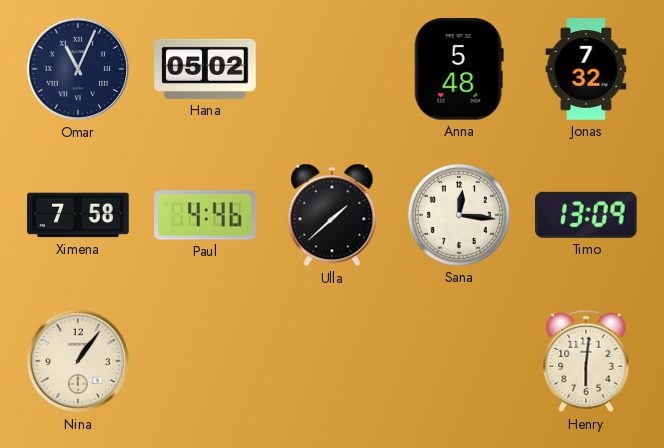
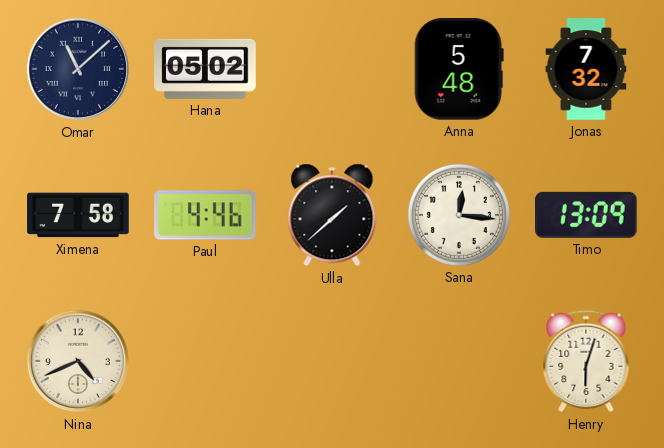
Omar: 11:04 -> 11:08 (78, 69)
Nina: 1:06 -> 4:41 (78, 361)
Henry: 6:01 -> 6:03 (586, 361)
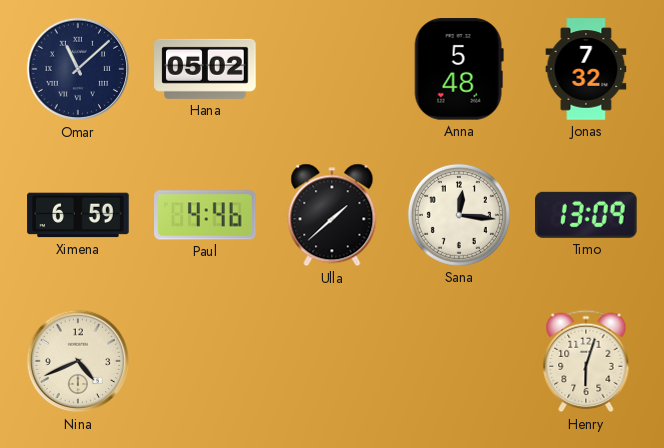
Ximena: 7:58 -> 6:59 (78, 215)
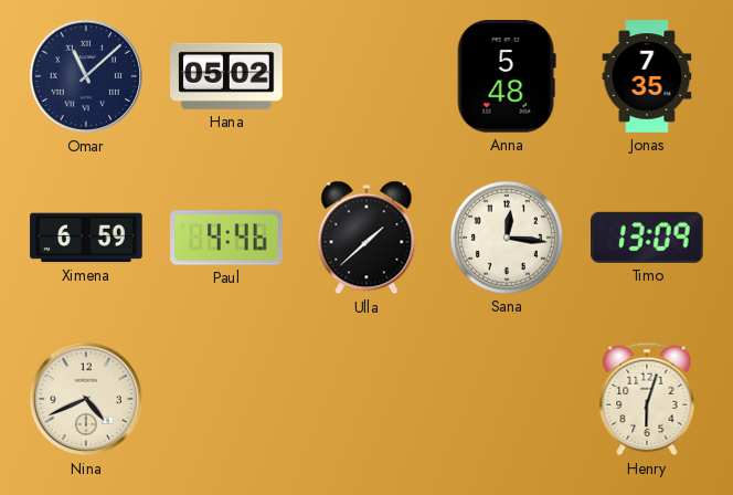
Jonas: 7:32 -> 7:35 (647, 76)
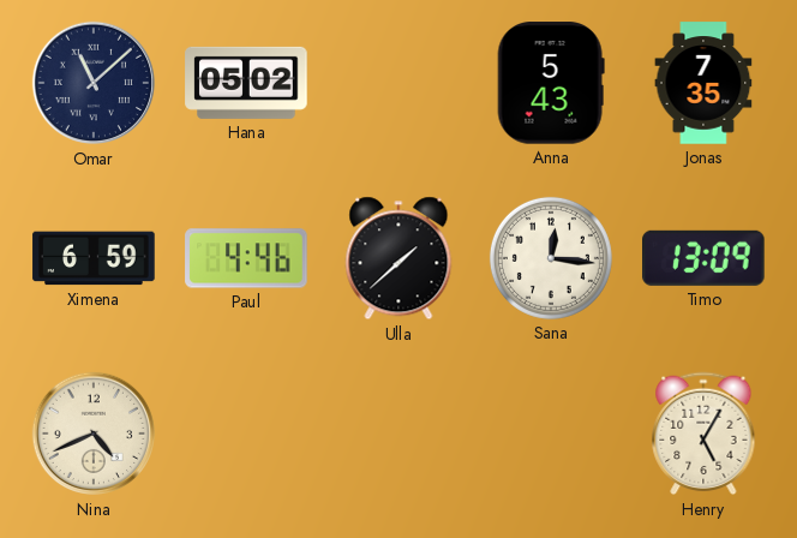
Anna: 5:48 -> 5:43 (551, 83)
Henry: 6:03 -> 5:05 (703, 434)
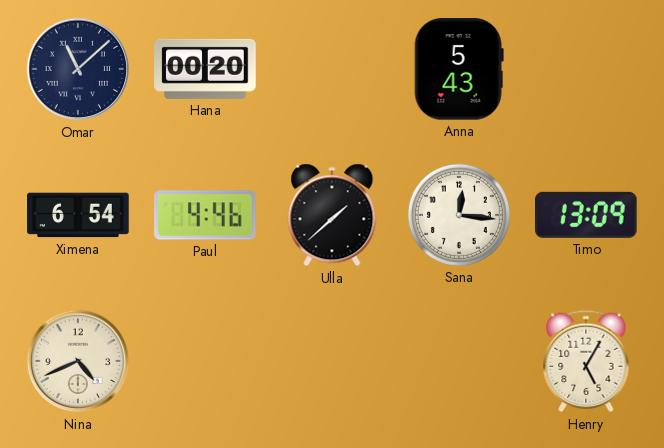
Hana: 05:02 -> 00:20 (205, 69)
Jonas: 7:35 -> none (703, 83)
Ximena: 6:59 -> 6:54 (78, 215)
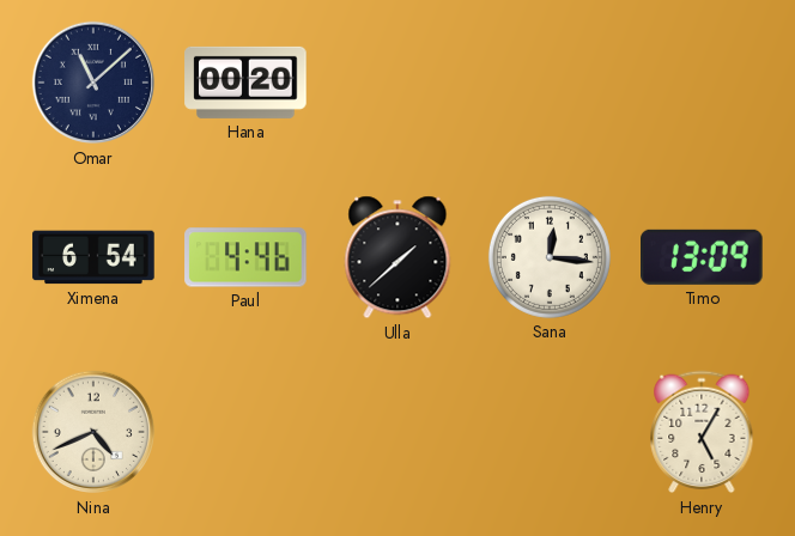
Anna: 5:43 -> none (459, 69)
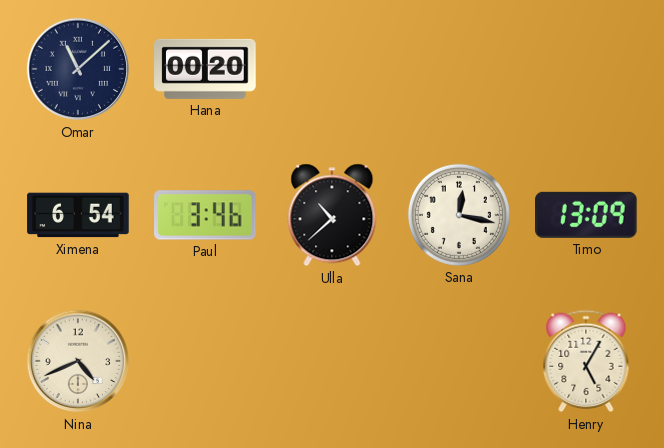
Paul: 4:46 -> 3:46 (205, 215)
Ulla: 1:38 -> 10:38 (332, 215)
Sana: 12:16 -> 12:17 (459, 215)
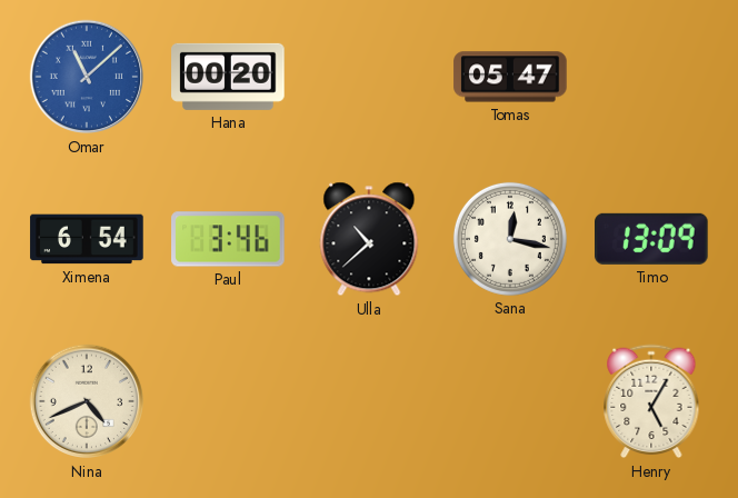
Omar dial: navy -> blue (87, 77)
Tomas: none -> 05:47 (510, 77)
